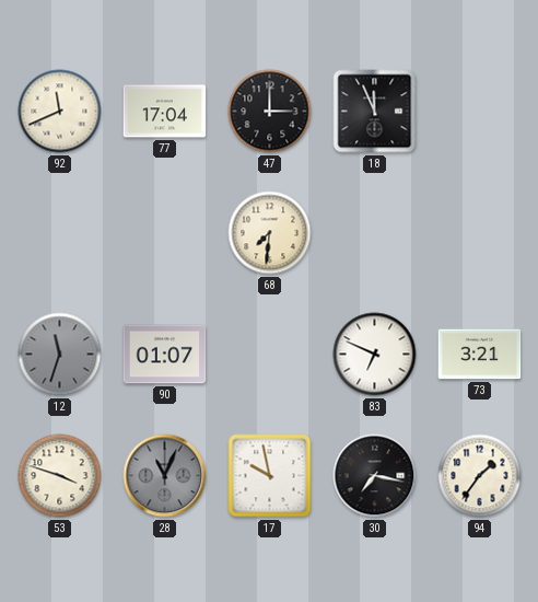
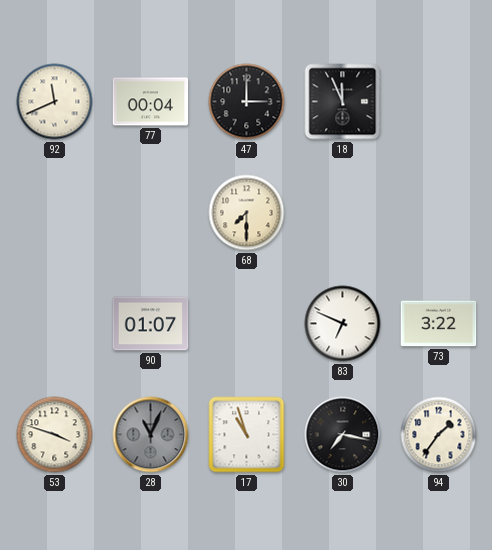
77: 17:04 -> 00:04 (151, 102)
68: 7:31 -> 7:30 (247, 213)
12: 11:33 -> none (60, 355)
73: 3:21 -> 3:22 (439, 324)
17: 9:58 -> 10:57 (247, 435)
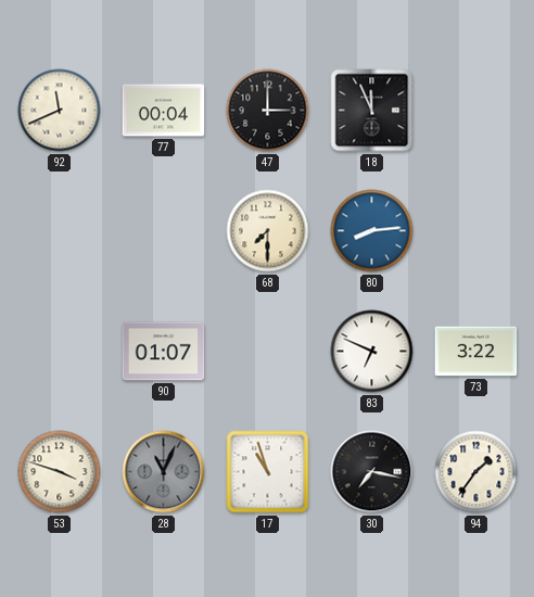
80: none -> 8:14 (372, 231)
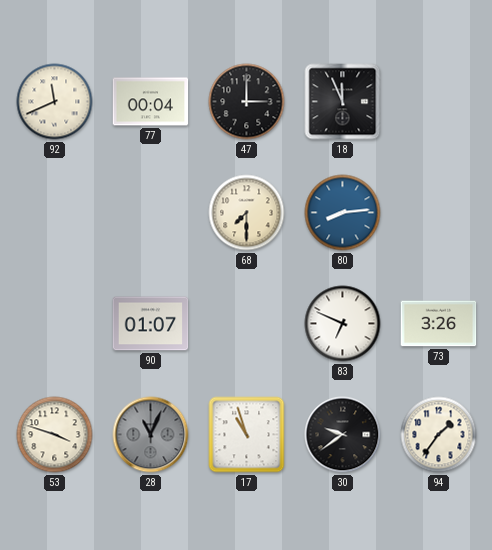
73: 3:22 -> 3:26 (439, 324)
30: 7:17 -> 9:39 (343, 435)
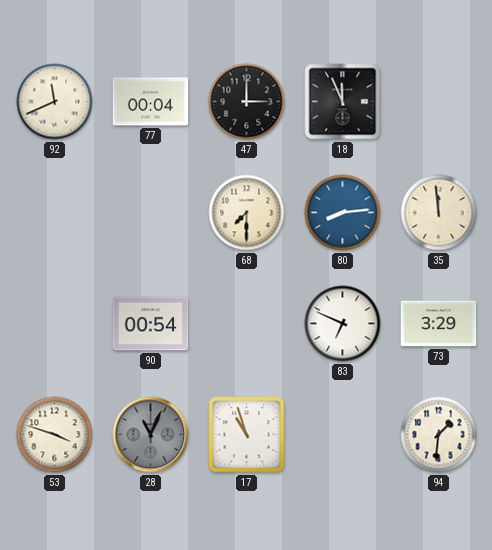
35: none -> 11:59 (439, 213)
90: 01:07 -> 00:54 (151, 324)
73: 3:26 -> 3:29 (439, 324)
30: 9:39 -> none (343, 435)
94: 1:36 -> 1:31 (439, 435)
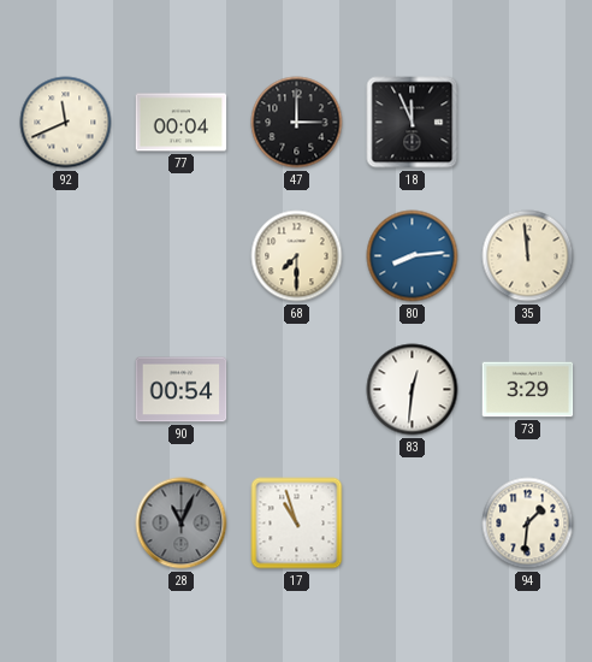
83: 6:49 -> 12:31 (413, 390)
53: 3:48 -> none (55, 435)
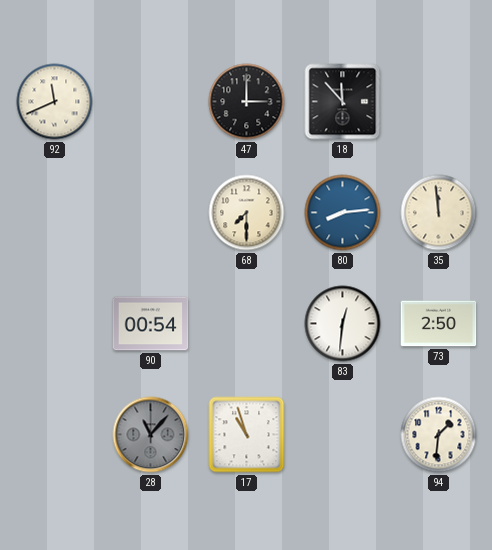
77: 00:04 -> none (182, 123)
18: 11:56 -> 11:53 (343, 102)
73: 3:29 -> 2:50 (439, 324)
28: 11:04 -> 11:07 (151, 435)
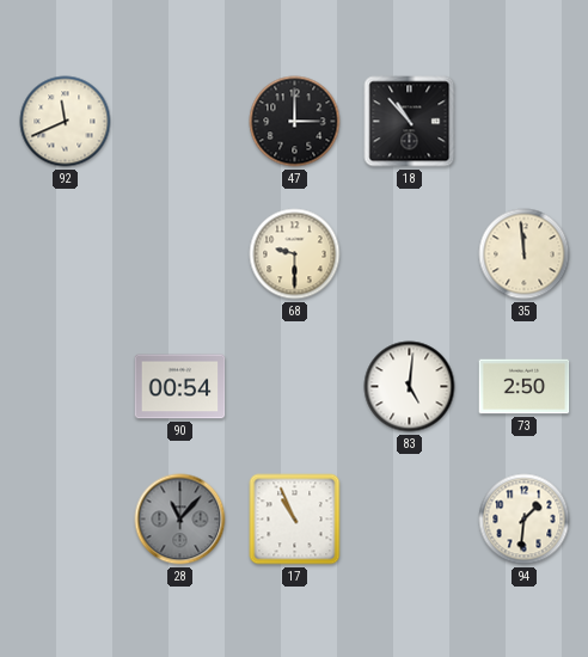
18: 11:53 -> 10:53 (410, 122)
68: 7:30 -> 9:30 (295, 254)
80: 8:14 -> none (343, 213)
83: 12:31 -> 5:01 (410, 387)
17: 10:57 -> 10:56 (295, 520)
